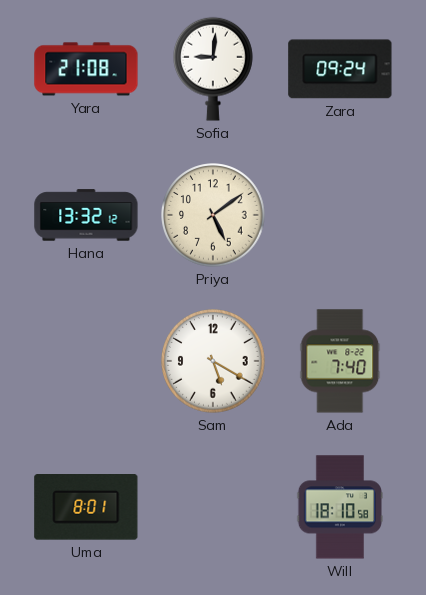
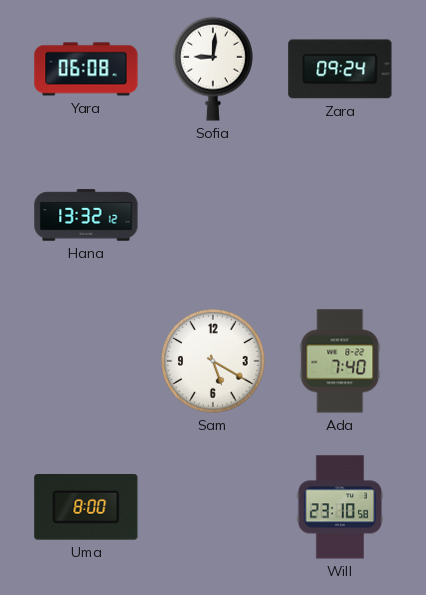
Yara: 21:08 -> 06:08 (86, 69)
Priya: 5:09 -> none (213, 215)
Uma: 8:01 -> 8:00 (86, 508)
Will: 18:10 -> 23:10 (339, 507)
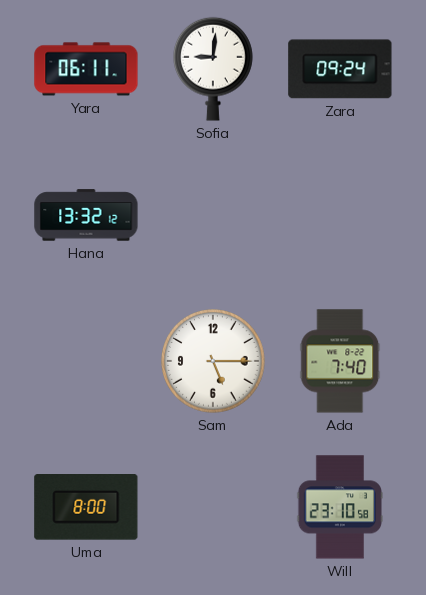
Yara: 06:08 -> 06:11 (86, 69)
Sam: 5:20 -> 5:15 (213, 361)
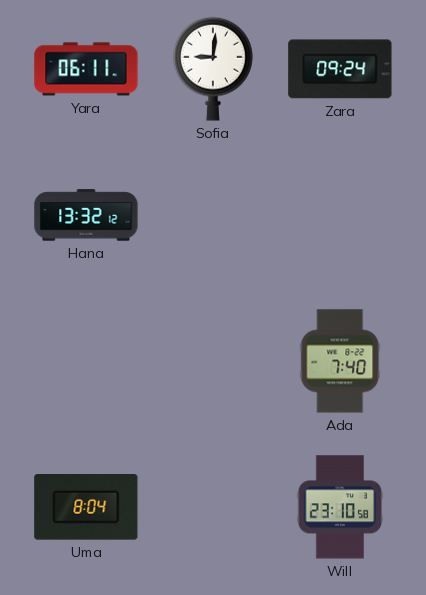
Sam: 5:15 -> none (213, 361)
Uma: 8:00 -> 8:04 (86, 508)
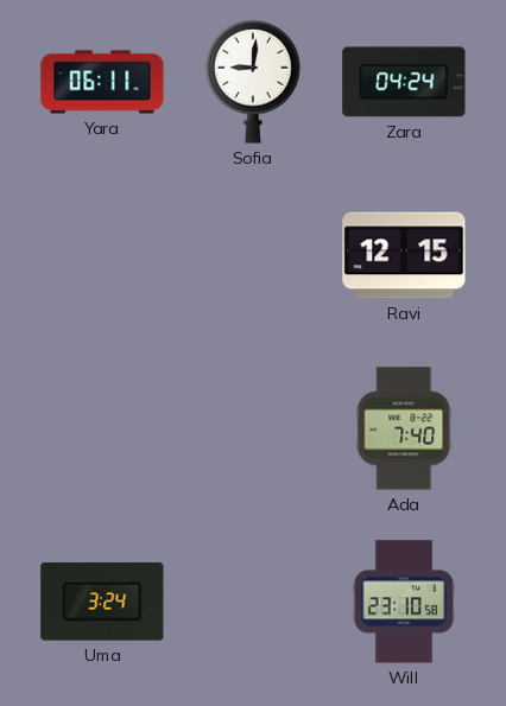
Zara: 09:24 -> 04:24 (404, 82)
Hana: 13:32 -> none (86, 215)
Ravi: none -> 12:15 (404, 255)
Uma: 8:04 -> 3:24 (102, 603)
